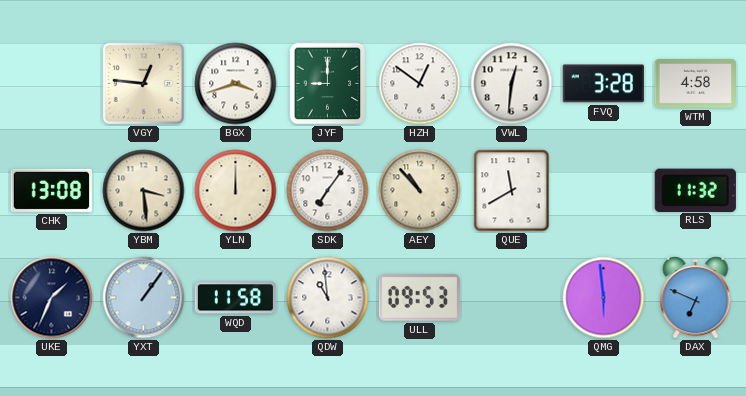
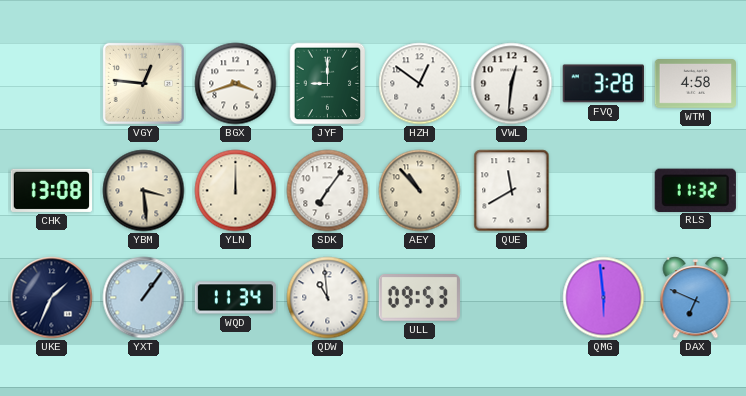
WQD: 11:58 -> 11:34 (236, 298)
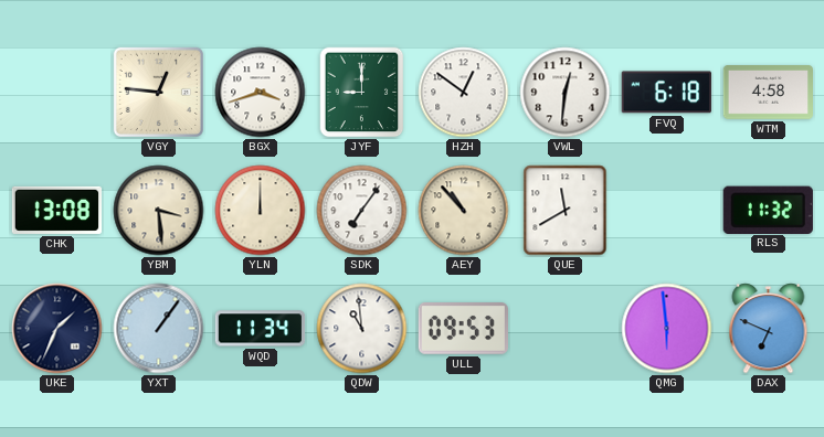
FVQ: 3:28 -> 6:18 (666, 93)
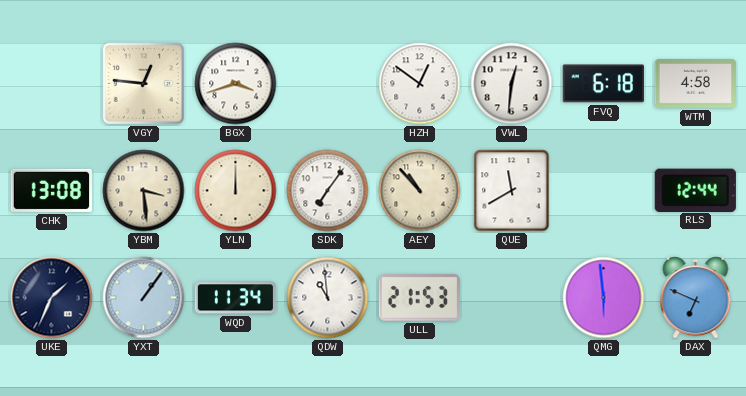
JYF: 9:00 -> none (362, 93)
RLS: 11:32 -> 12:44 (695, 190)
ULL: 09:53 -> 21:53 (419, 298)
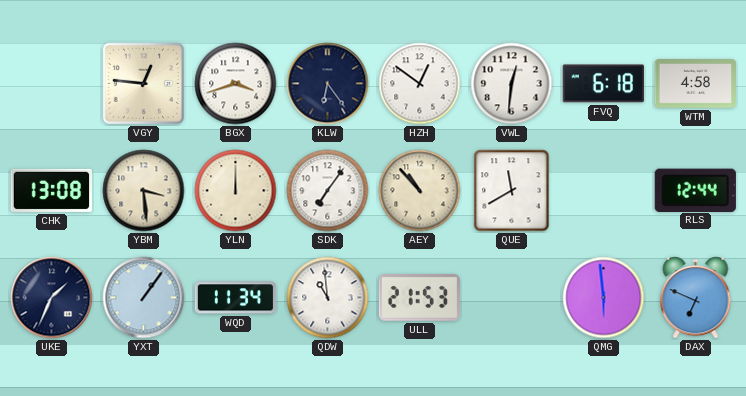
KLW: none -> 6:24 (328, 84)
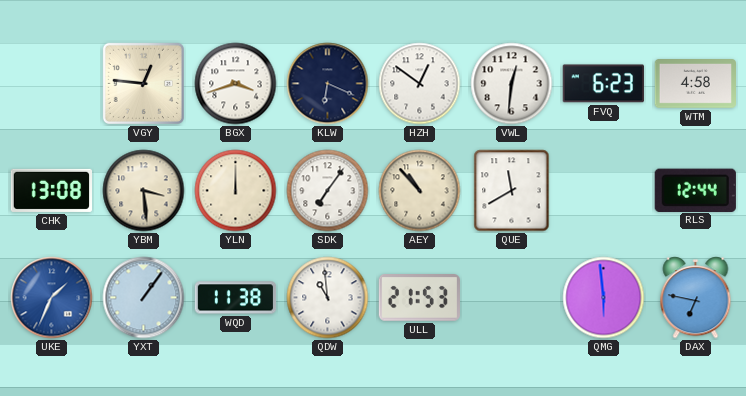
KLW: 6:24 -> 6:19 (328, 84)
FVQ: 6:18 -> 6:23 (603, 84)
UKE dial: navy -> blue (52, 298)
WQD: 11:34 -> 11:38 (236, 298)
DAX: 6:49 -> 6:47 (696, 298)
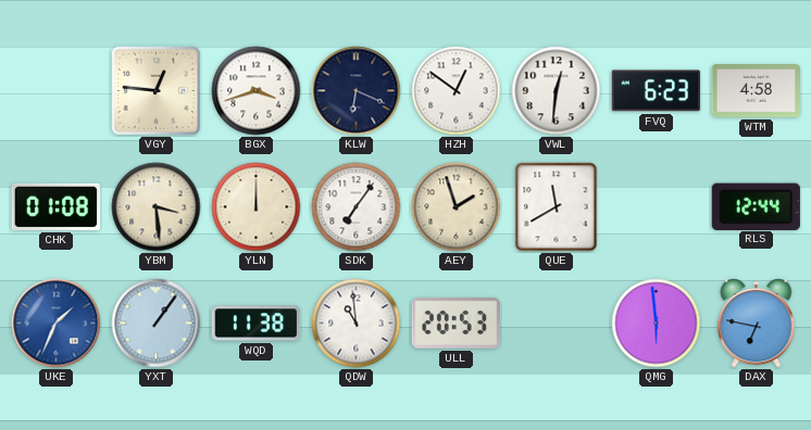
CHK: 13:08 -> 01:08 (55, 206)
AEY: 10:53 -> 1:57 (457, 207)
ULL: 21:53 -> 20:53 (456, 324)
